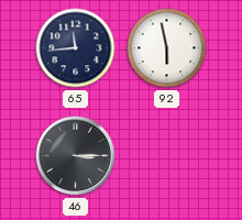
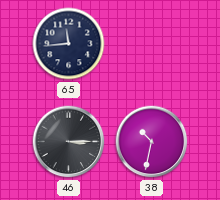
92: 5:58 -> none (167, 48)
38: none -> 10:32 (152, 142)
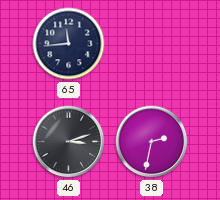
46: 3:15 -> 3:12 (69, 142)
38: 10:32 -> 2:32 (152, 142)
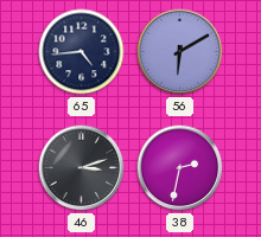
65: 11:44 -> 4:44 (82, 52)
56: none -> 6:10 (180, 52)
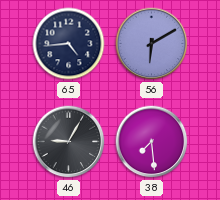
46: 3:12 -> 9:05 (69, 142)
38: 2:32 -> 7:29 (152, 142)
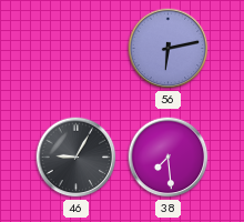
65: 4:44 -> none (69, 44)
56: 6:10 -> 6:13 (169, 49)
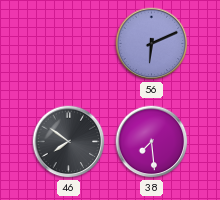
56: 6:13 -> 6:11 (152, 44)
46: 9:05 -> 7:51 (69, 142)
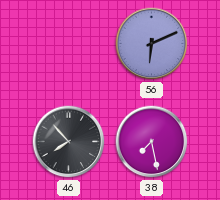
46: 7:51 -> 7:53 (69, 142)
38: 7:29 -> 7:28 (152, 142)
